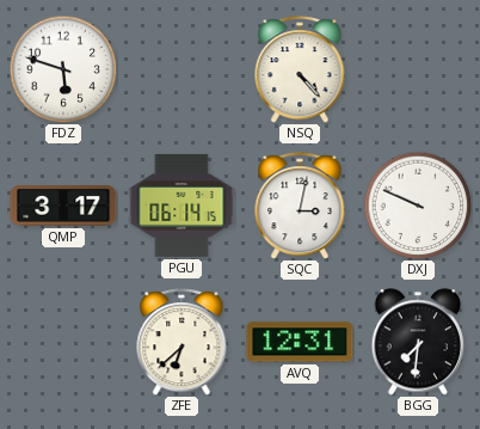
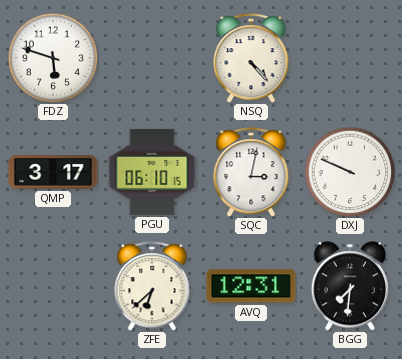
PGU: 06:14 -> 06:10 (152, 172)
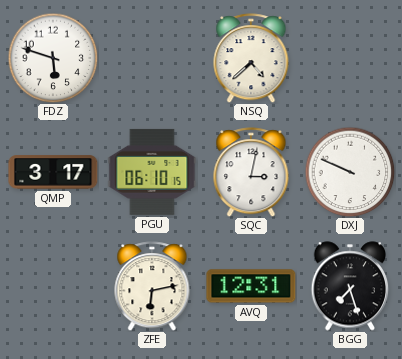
NSQ: 4:23 -> 4:38 (251, 58)
ZFE: 6:38 -> 6:13 (152, 286)
BGG: 7:31 -> 7:27 (350, 286)
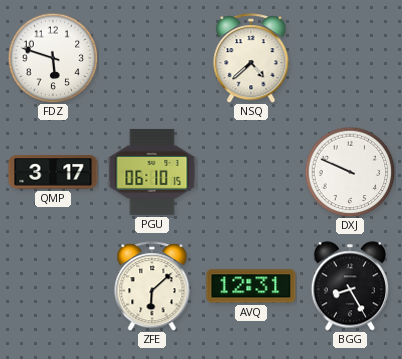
SQC: 3:02 -> none (251, 172)
ZFE: 6:13 -> 6:08 (152, 286)
BGG: 7:27 -> 8:25 (350, 286)
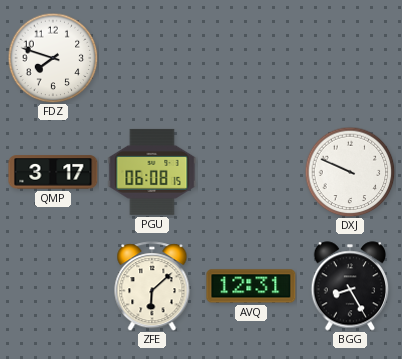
FDZ: 5:48 -> 7:48 (53, 58)
NSQ: 4:38 -> none (251, 58)
PGU: 06:10 -> 06:08 (152, 172)
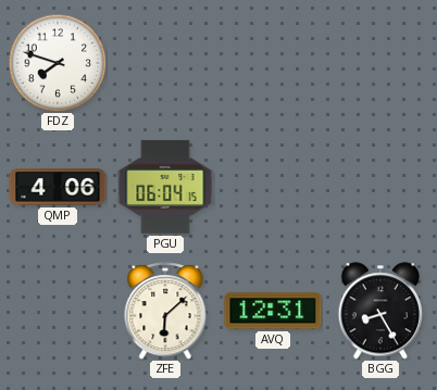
QMP: 3:17 -> 4:06 (58, 187)
PGU: 06:08 -> 06:04 (165, 187)
DXJ: 9:49 -> none (350, 172)
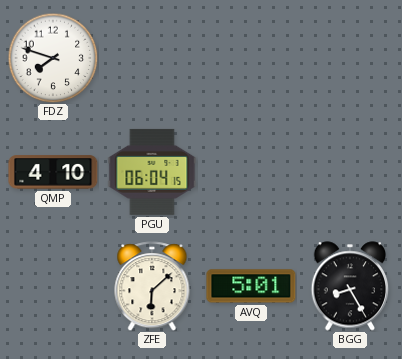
QMP: 4:06 -> 4:10 (53, 172)
AVQ: 12:31 -> 5:01 (251, 286)
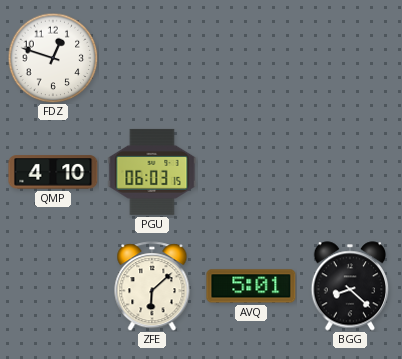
FDZ: 7:48 -> 12:48 (53, 58)
PGU: 06:04 -> 06:03 (152, 172)
BGG: 8:25 -> 8:22 (350, 286)
